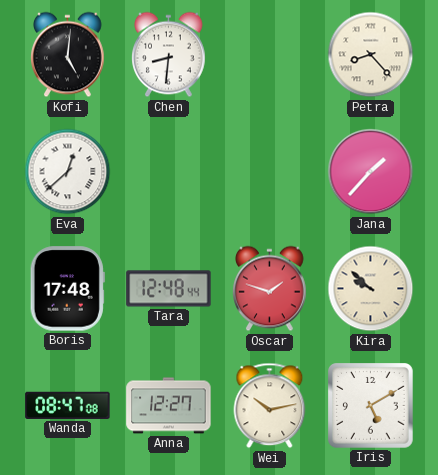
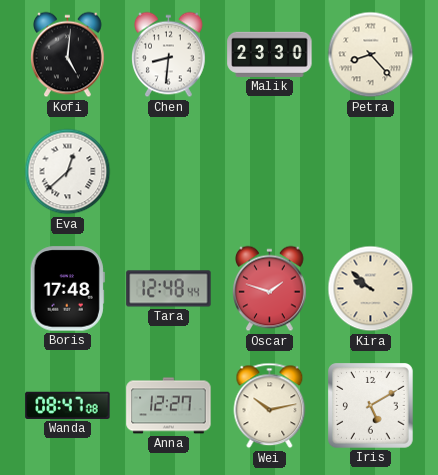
Malik: none -> 23:30 (270, 54)
Jana: 1:37 -> none (371, 172)
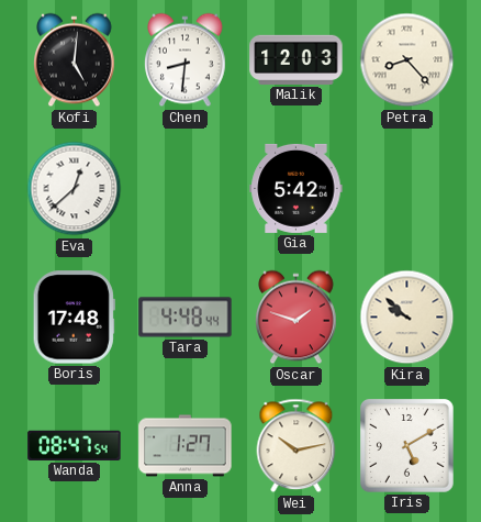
Malik: 23:30 -> 12:03 (297, 59)
Gia: none -> 5:42 (297, 188)
Tara: 12:48 -> 4:48 (186, 318)
Wanda: 08:47:08 -> 08:47:54 (75, 445)
Anna: 12:27 -> 1:27 (186, 446)
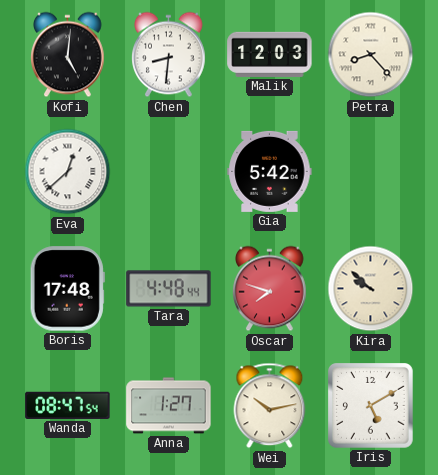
Oscar: 1:48 -> 7:48 (270, 289)
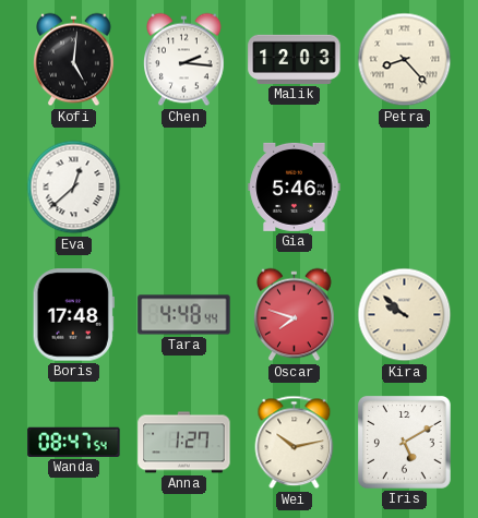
Chen: 8:31 -> 2:16 (184, 60)
Gia: 5:42 -> 5:46 (295, 186)
